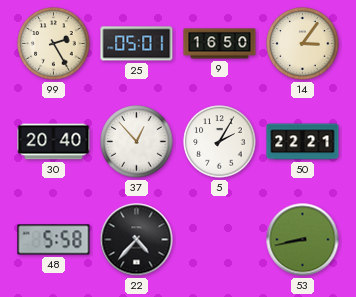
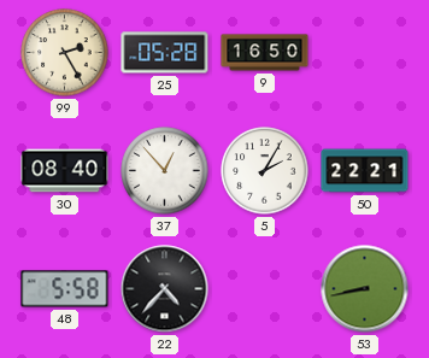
25: 05:01 -> 05:28 (165, 53)
14: 3:06 -> none (303, 44)
30: 20:40 -> 08:40 (65, 171)
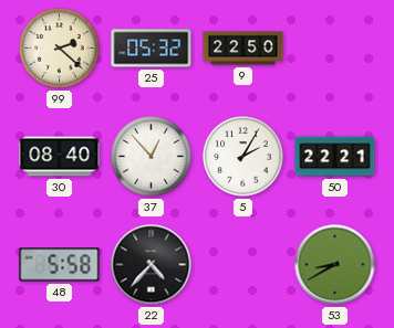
99: 2:25 -> 2:22 (60, 49)
25: 05:28 -> 05:32 (152, 49)
9: 16:50 -> 22:50 (243, 49)
53: 8:43 -> 8:40 (335, 265)
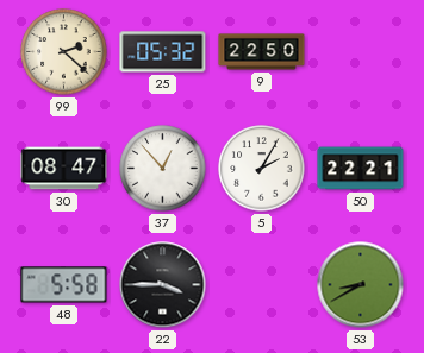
30: 08:40 -> 08:47 (64, 169)
22: 4:37 -> 3:45 (163, 285)
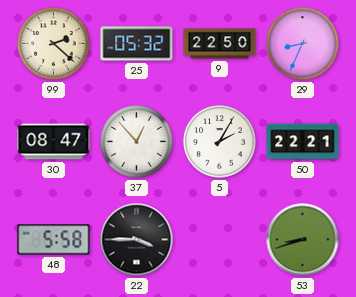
29: none -> 8:34 (303, 44)
53: 8:40 -> 8:42 (303, 240)
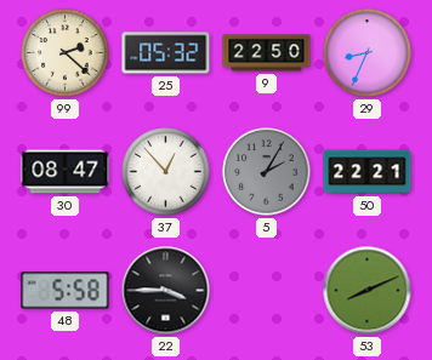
5 dial: white -> grey (267, 172)
53: 8:42 -> 8:11 (368, 291)
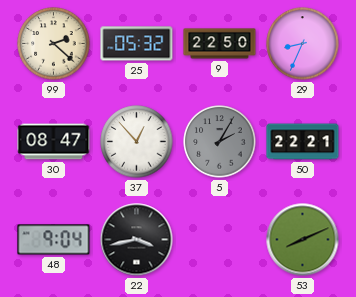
48: 5:58 -> 9:04 (54, 240)
22: 3:45 -> 3:43 (137, 240)
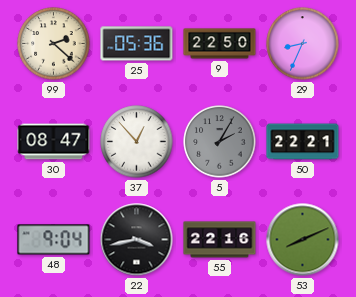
25: 05:32 -> 05:36 (137, 44)
55: none -> 22:16 (220, 240)
